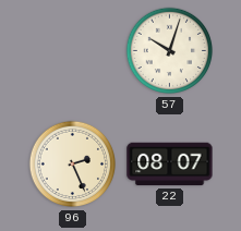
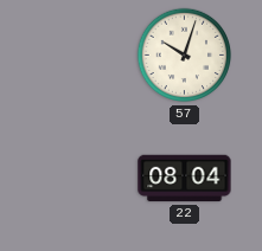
96: 2:26 -> none (73, 165)
22: 08:07 -> 08:04 (185, 179)
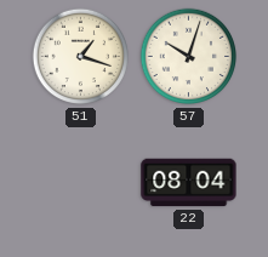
51: none -> 1:18 (81, 57)
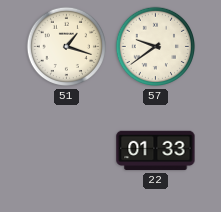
57: 10:03 -> 9:39 (156, 47)
22: 08:04 -> 01:33 (156, 151)
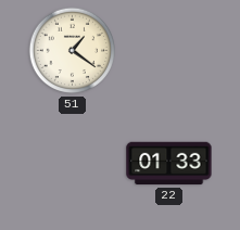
51: 1:18 -> 1:21 (73, 51)
57: 9:39 -> none (156, 47)
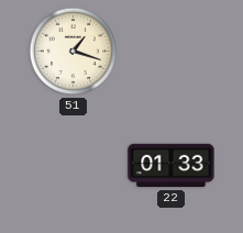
51: 1:21 -> 1:18 (74, 52)
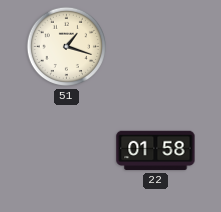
22: 01:33 -> 01:58 (156, 151)
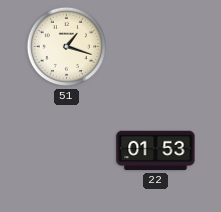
22: 01:58 -> 01:53 (156, 151)
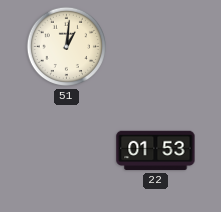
51: 1:18 -> 1:01 (67, 47)
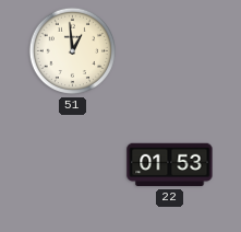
51: 1:01 -> 12:59 (73, 51)
